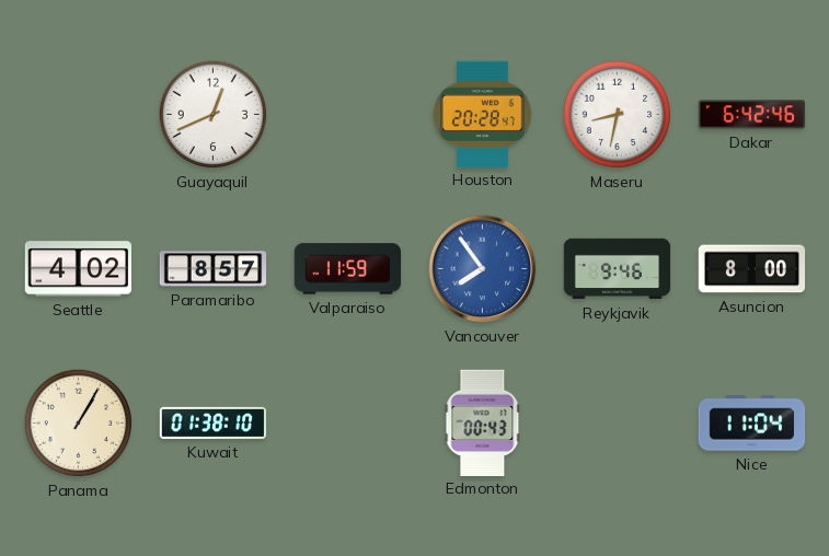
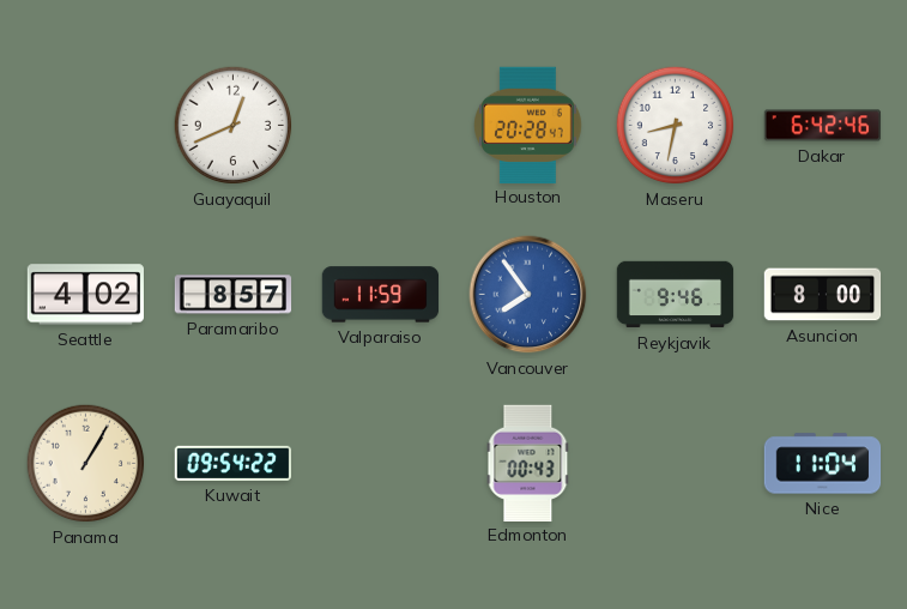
Kuwait: 01:38 -> 09:54 (234, 463)
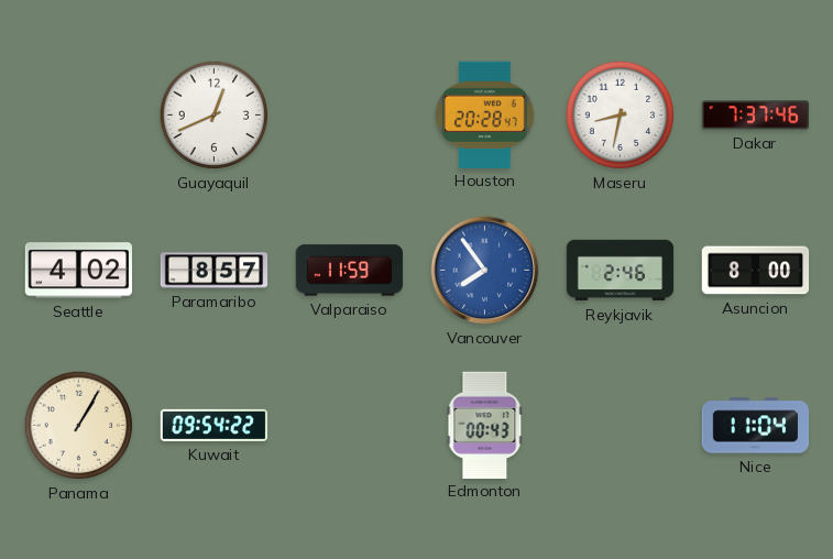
Dakar: 6:42 -> 7:37 (756, 116)
Reykjavik: 9:46 -> 2:46 (621, 271)
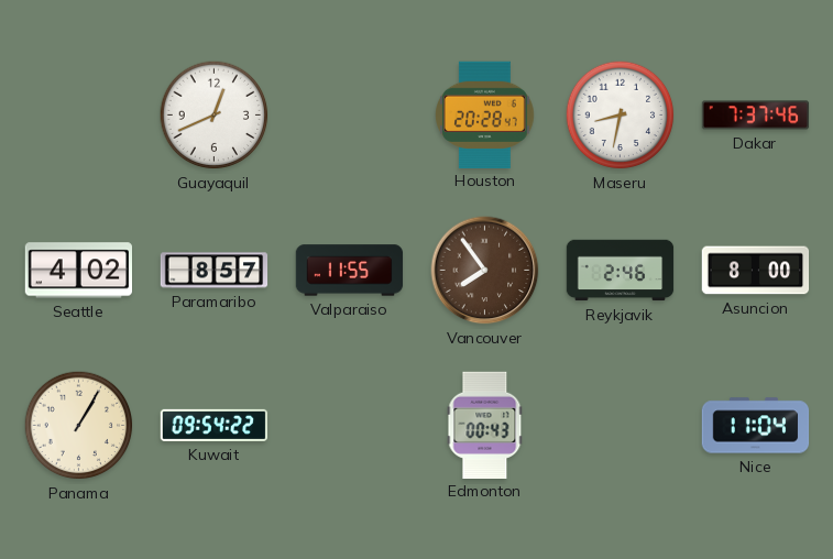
Valparaiso: 11:59 -> 11:55 (350, 271)
Vancouver dial: blue -> brown (485, 271)
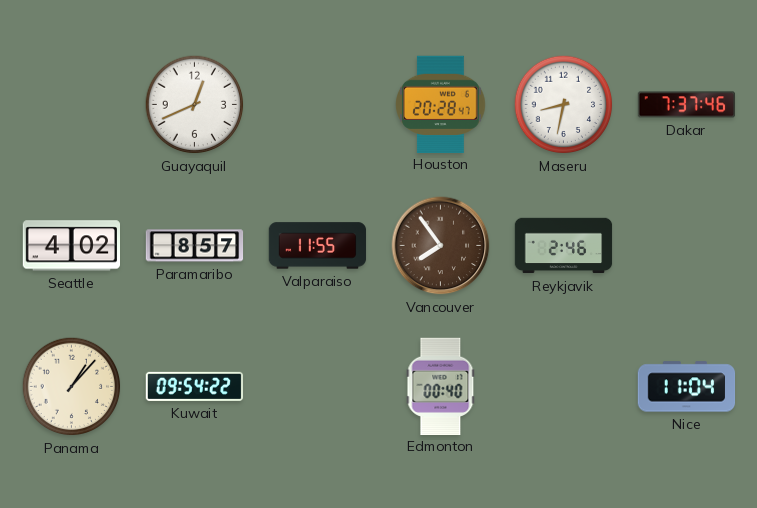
Asuncion: 8:00 -> none (756, 271)
Panama: 1:05 -> 1:07 (72, 387)
Edmonton: 00:43 -> 00:40 (441, 386)
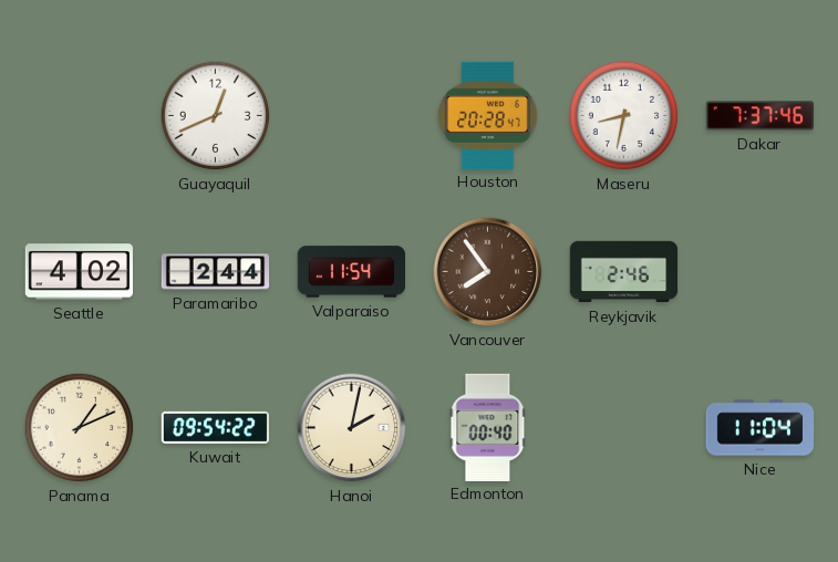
Paramaribo: 8:57 -> 2:44 (216, 272)
Valparaiso: 11:55 -> 11:54 (352, 272)
Panama: 1:07 -> 1:11 (80, 428)
Hanoi: none -> 2:02 (352, 428)
